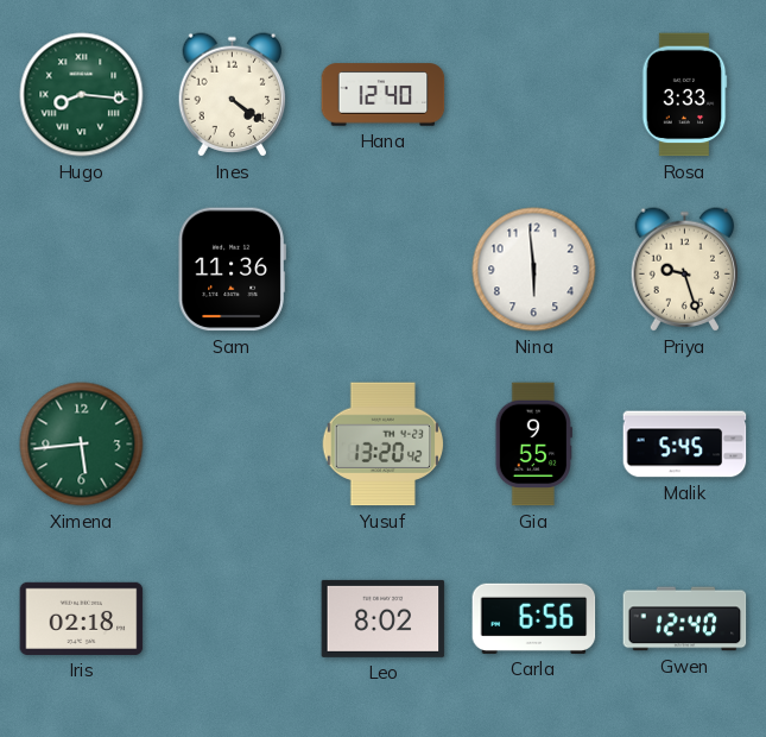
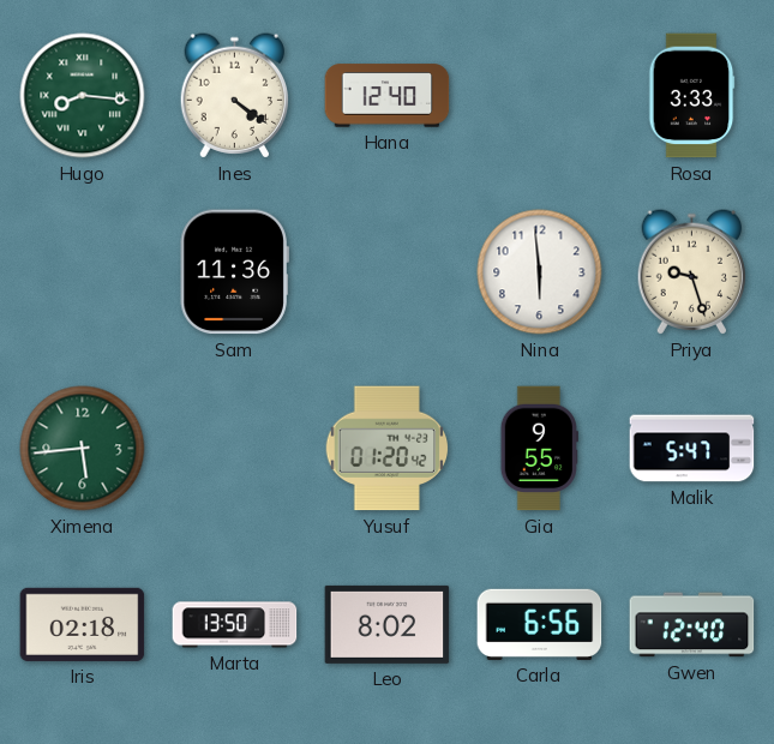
Yusuf: 13:20 -> 01:20 (388, 449)
Malik: 5:45 -> 5:47 (692, 449)
Marta: none -> 13:50 (235, 625)
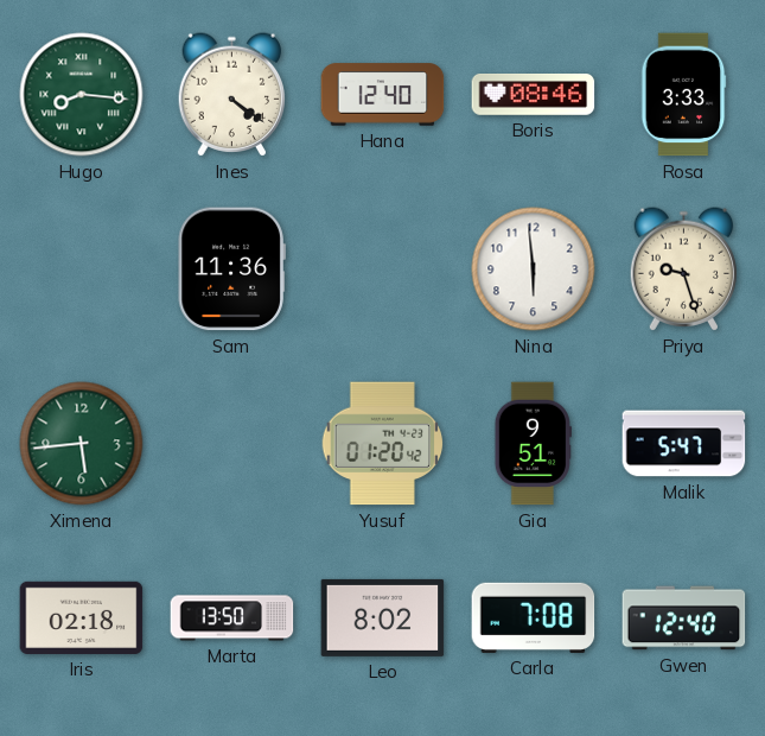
Boris: none -> 08:46 (534, 95)
Gia: 9:55 -> 9:51 (533, 444)
Carla: 6:56 -> 7:08 (534, 617)
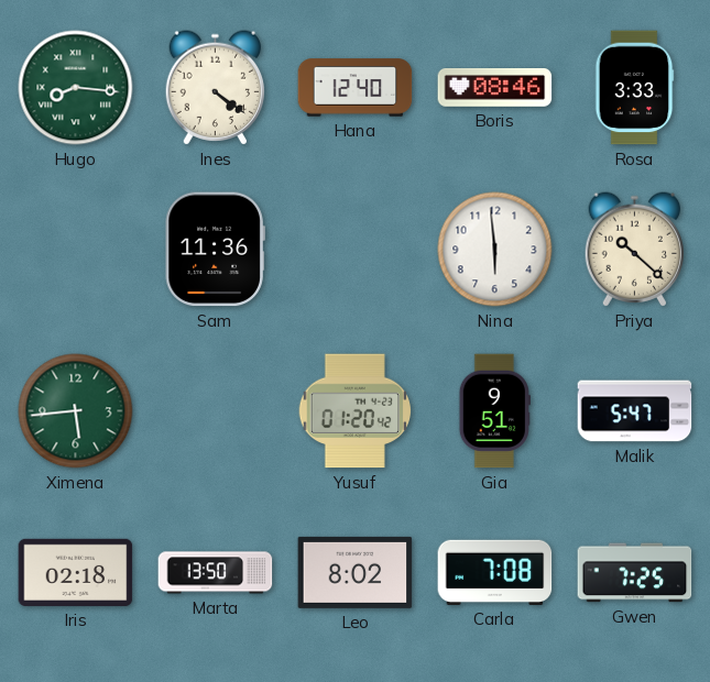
Priya: 9:27 -> 10:22 (635, 250)
Gwen: 12:40 -> 7:25 (635, 573)
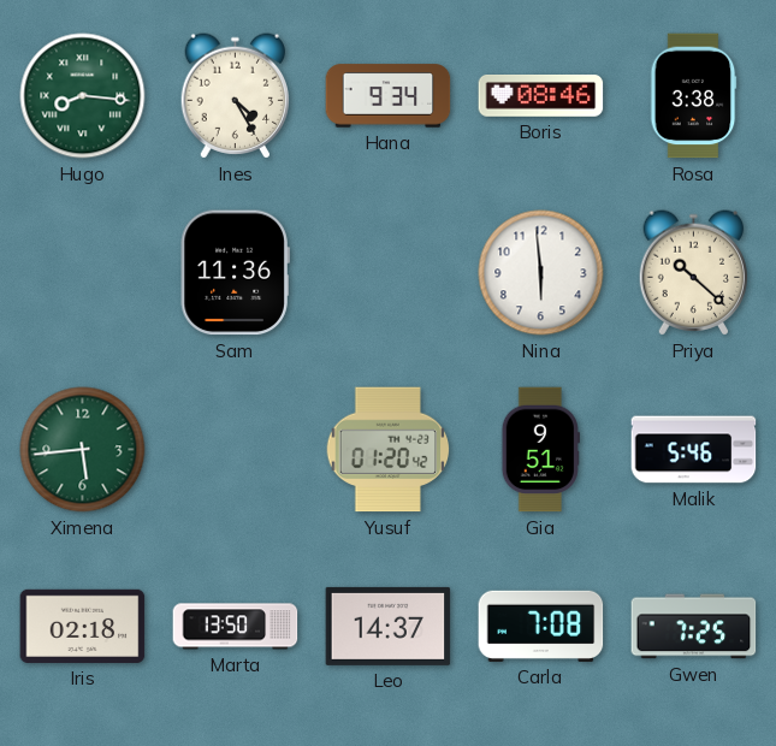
Ines: 4:21 -> 4:25 (236, 96)
Hana: 12:40 -> 9:34 (389, 96)
Rosa: 3:33 -> 3:38 (693, 96)
Malik: 5:47 -> 5:46 (694, 450)
Leo: 8:02 -> 14:37 (389, 626)
